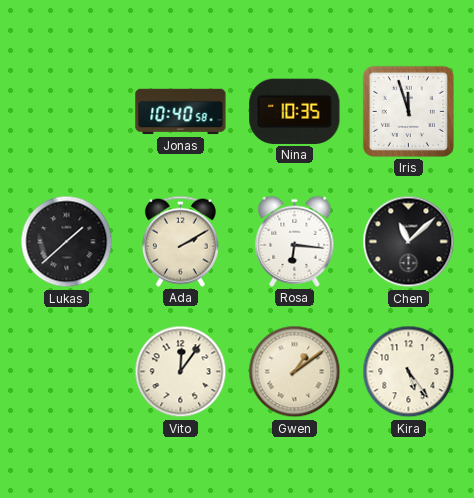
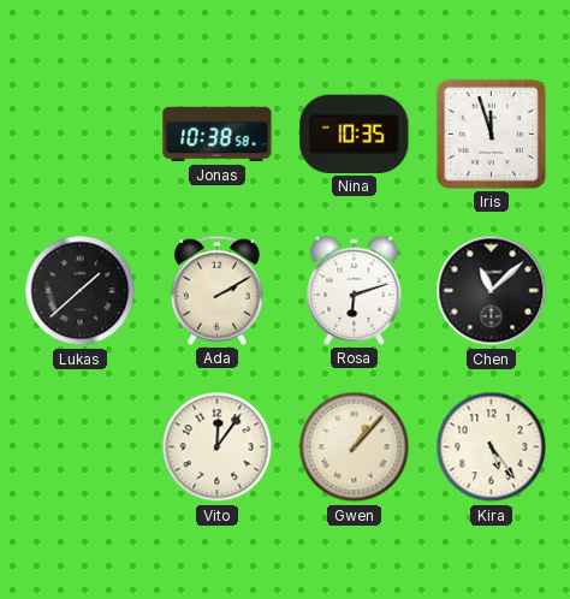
Jonas: 10:40 -> 10:38 (218, 135)
Rosa: 6:16 -> 6:12 (355, 290)
Gwen: 1:09 -> 1:07 (355, 447)
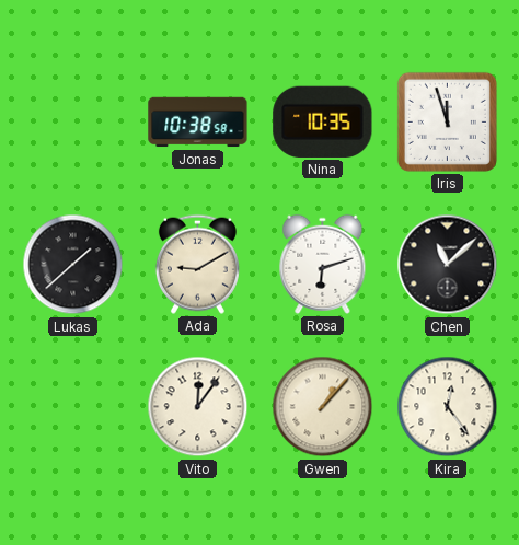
Ada: 2:10 -> 9:10 (197, 264)
Kira: 5:24 -> 12:24 (448, 407)
